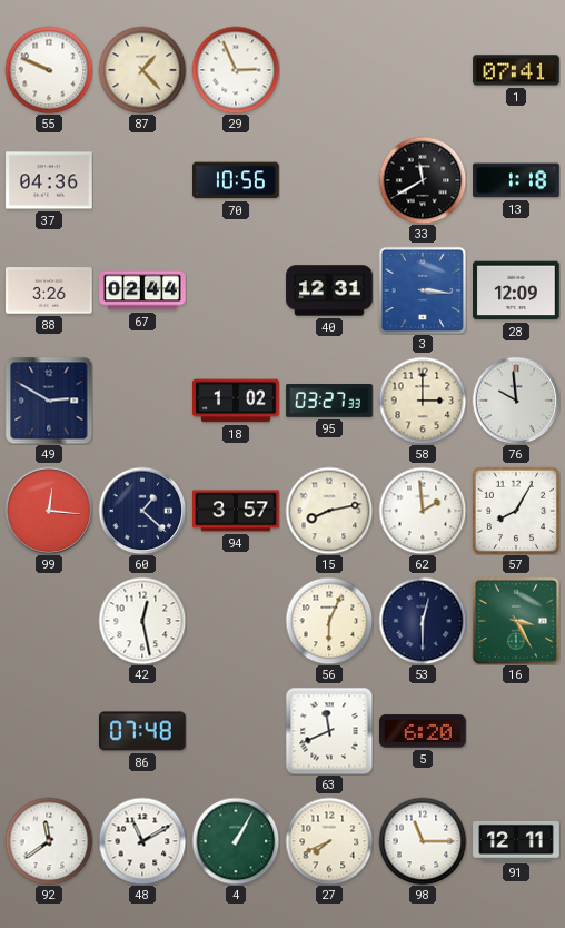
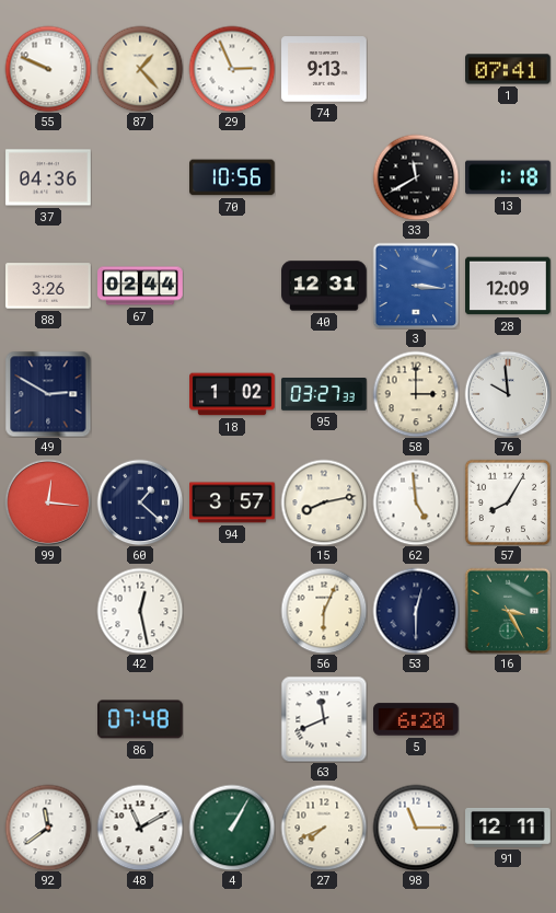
74: none -> 9:13 (324, 69)
62: 1:59 -> 4:59 (416, 502)
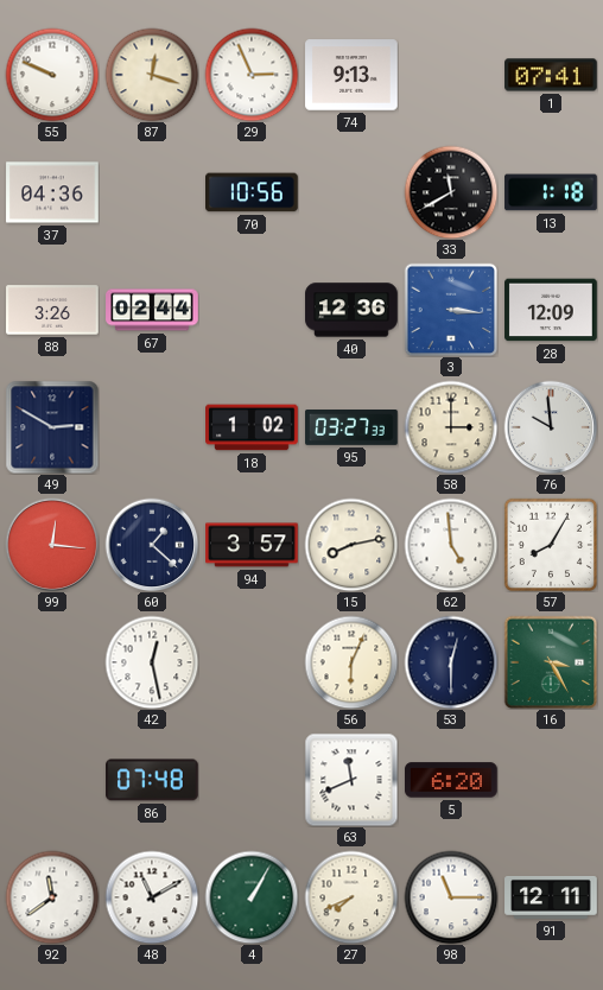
87: 1:23 -> 12:18 (152, 75)
40: 12:31 -> 12:36 (351, 310)
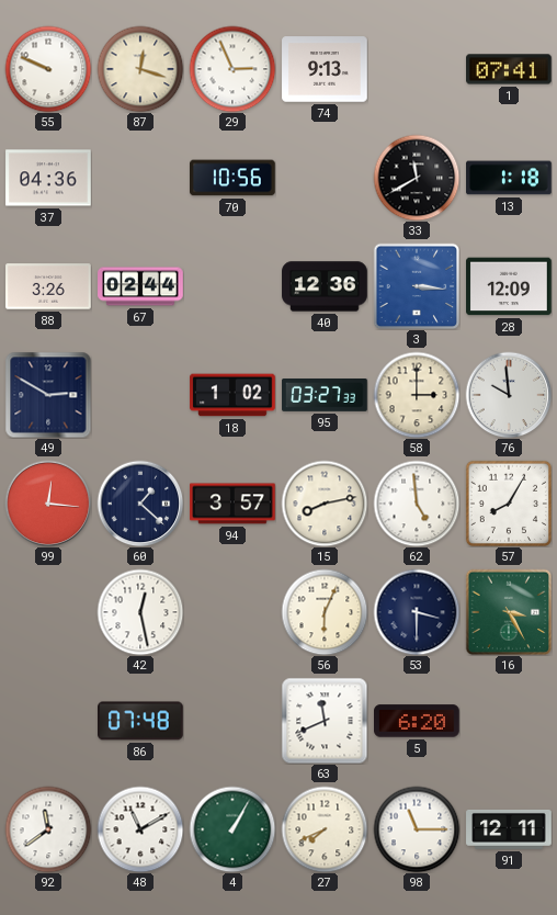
53: 12:30 -> 3:30 (417, 612)
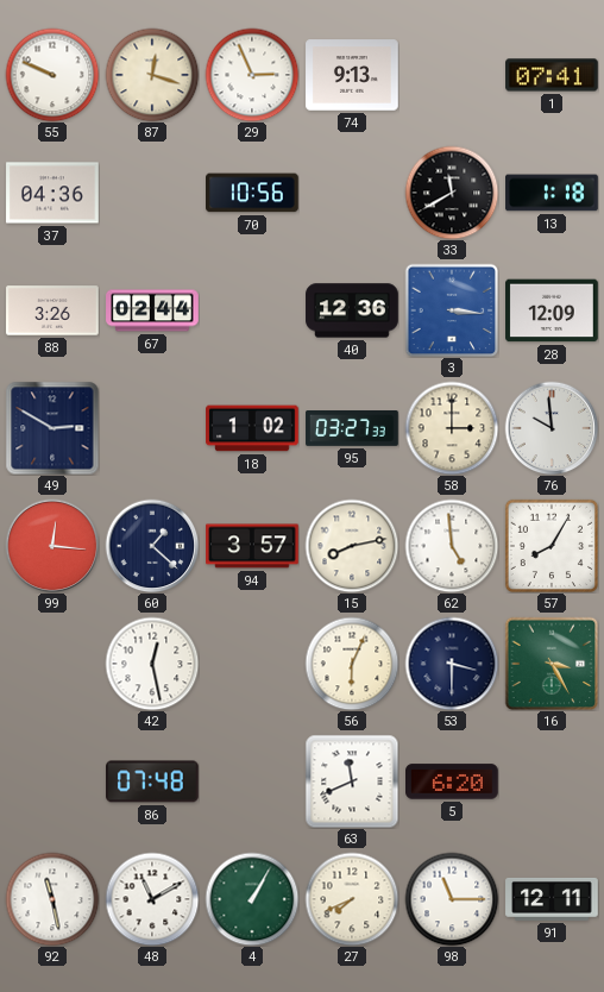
92: 11:39 -> 11:28 (52, 899)
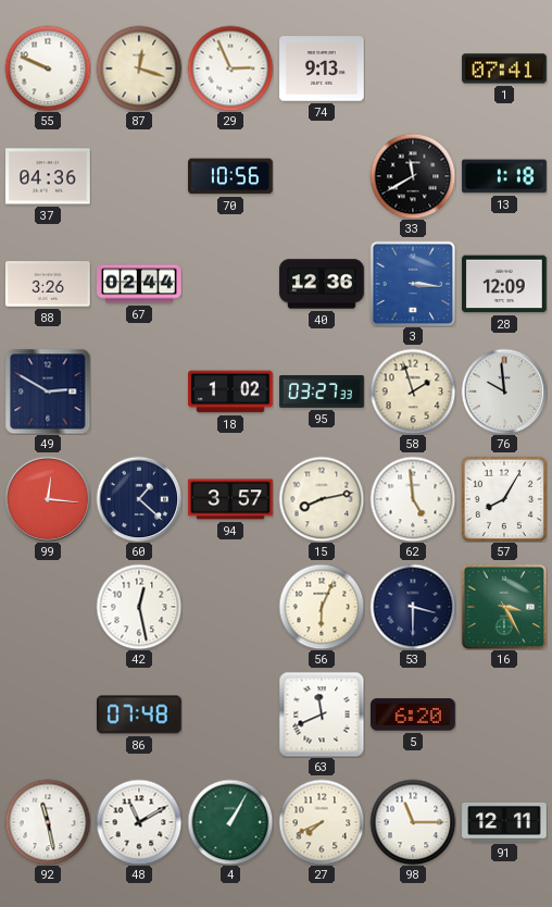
58: 3:00 -> 1:57 (413, 392)
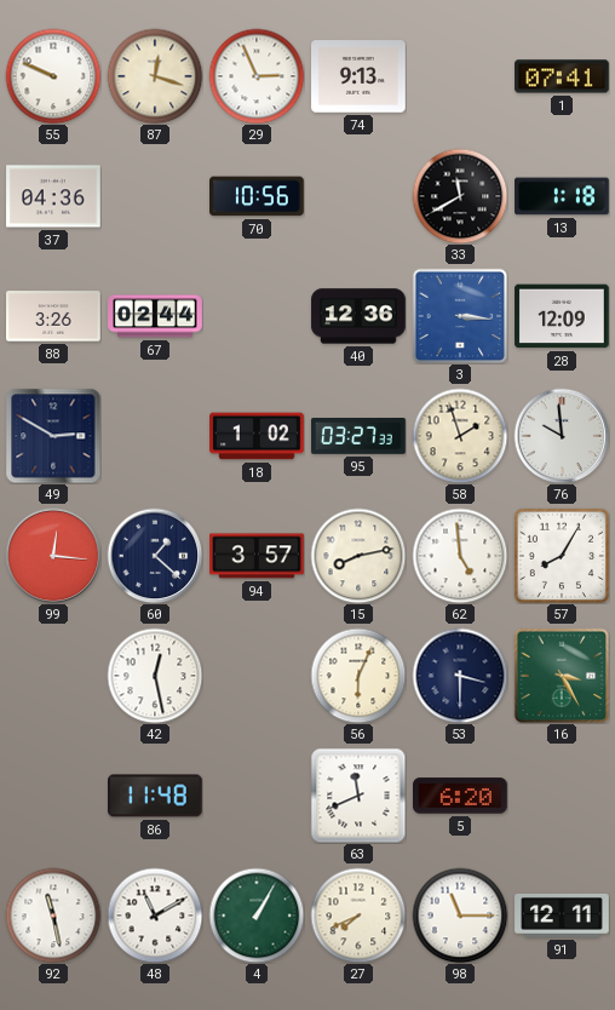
86: 07:48 -> 11:48 (156, 796)
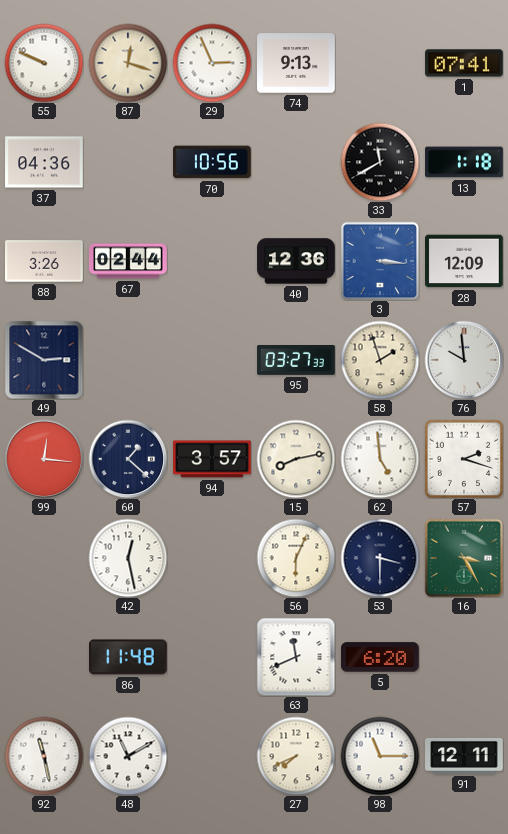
18: 1:02 -> none (257, 436)
57: 8:05 -> 2:18 (463, 458)
4: 1:05 -> none (257, 916)
